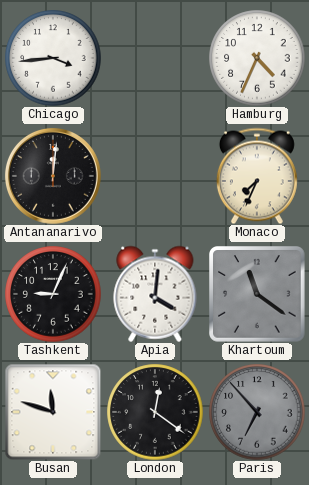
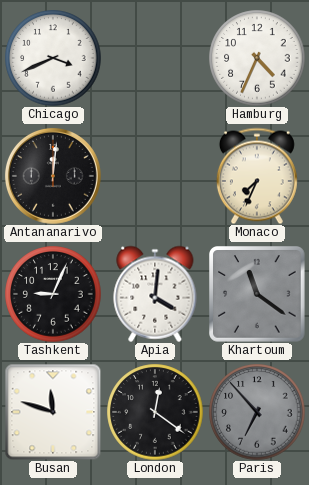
Chicago: 3:44 -> 3:41 (53, 58)
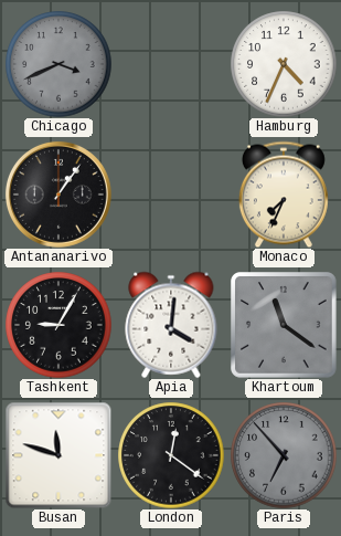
Chicago dial: white -> grey (58, 64)
Antananarivo: 12:01 -> 1:06 (58, 195)
Tashkent: 9:04 -> 9:05 (58, 325)
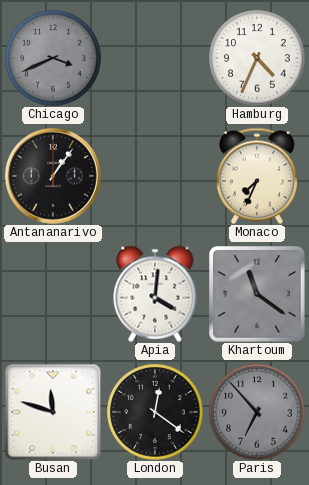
Tashkent: 9:05 -> none (58, 325)
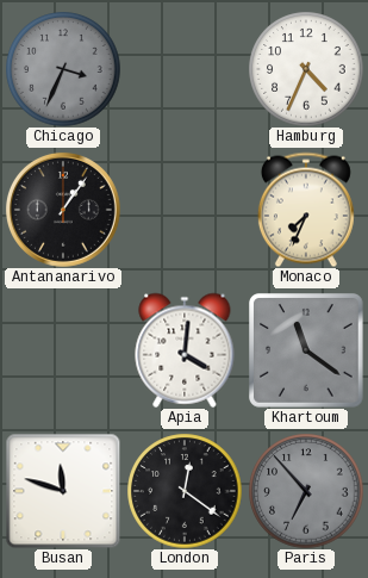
Chicago: 3:41 -> 3:34 (63, 69)
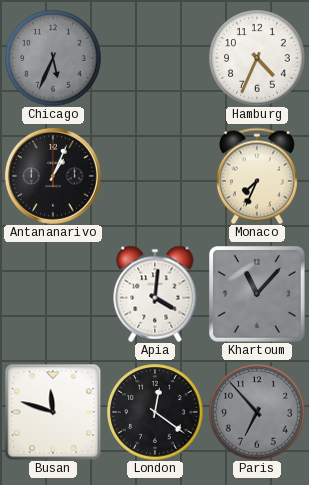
Chicago: 3:34 -> 5:34 (53, 58)
Antananarivo: 1:06 -> 1:04 (53, 176)
Khartoum: 11:21 -> 11:07 (257, 294)
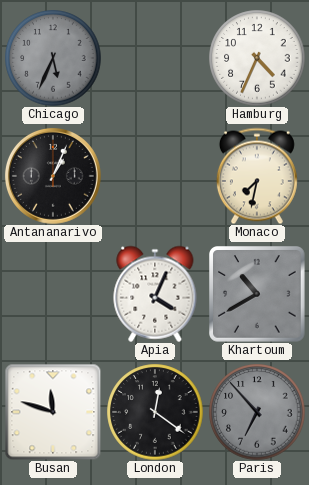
Monaco: 7:34 -> 7:32 (257, 176)
Apia: 4:01 -> 4:04 (155, 294)
Khartoum: 11:07 -> 10:40 (257, 294)
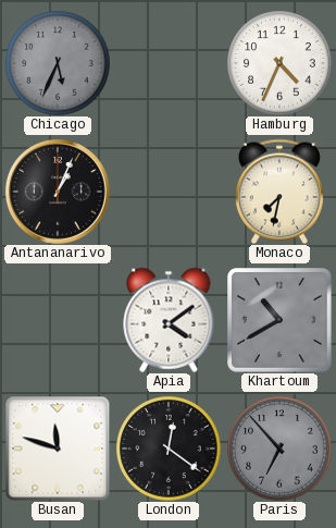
Apia: 4:04 -> 4:09 (169, 320)
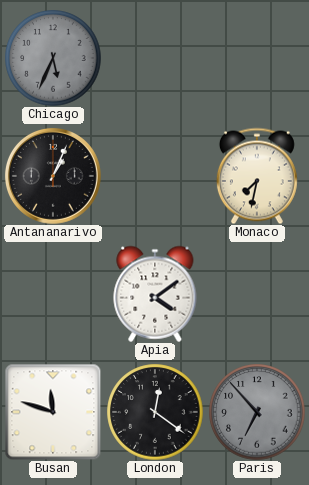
Hamburg: 4:34 -> none (279, 63)
Khartoum: 10:40 -> none (279, 320)
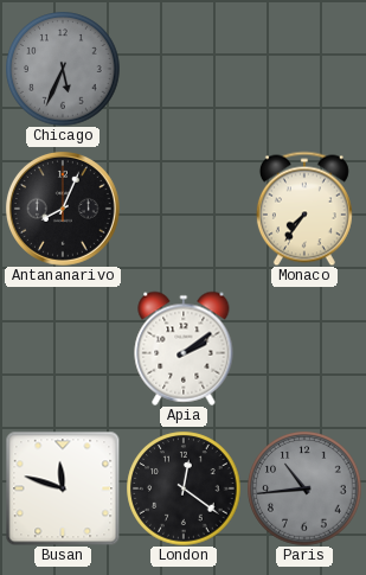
Antananarivo: 1:04 -> 8:04 (63, 209)
Monaco: 7:32 -> 7:36 (304, 209)
Apia: 4:09 -> 2:09 (184, 349)
Paris: 6:53 -> 10:44 (304, 488)
